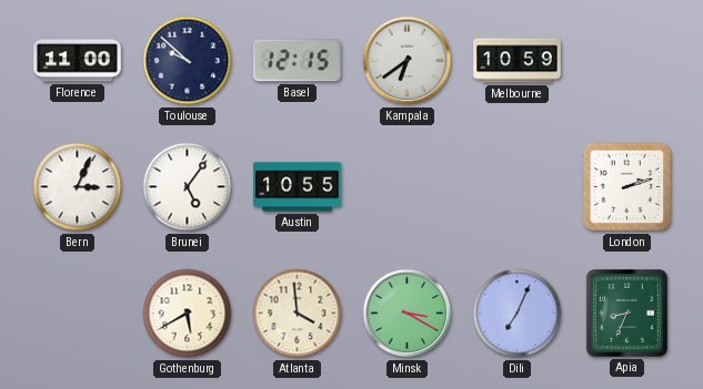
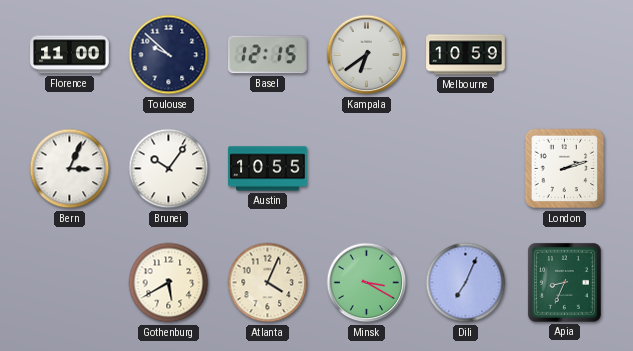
Brunei: 5:06 -> 10:06 (169, 169)
Atlanta: 3:59 -> 4:04 (268, 283)
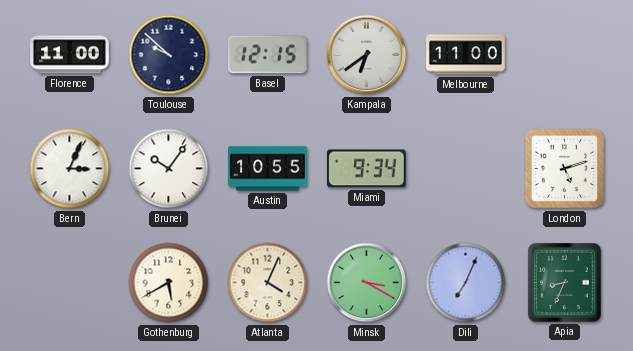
Melbourne: 10:59 -> 11:00 (466, 55)
Miami: none -> 9:34 (367, 169)
London: 2:12 -> 5:12 (565, 169)
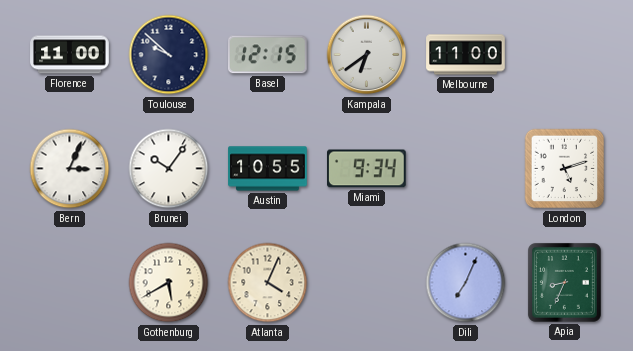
Minsk: 3:20 -> none (367, 283)
